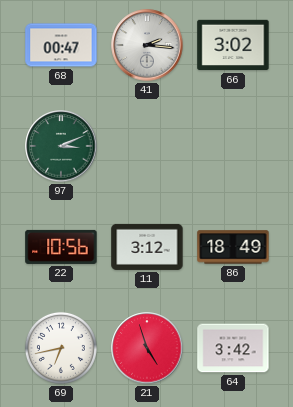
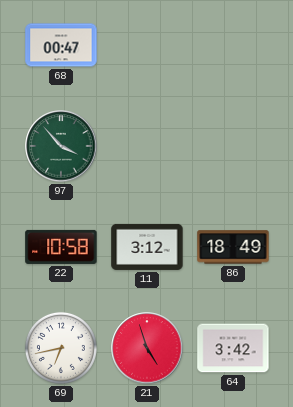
41: 2:16 -> none (147, 45)
66: 3:02 -> none (233, 45)
97: 3:11 -> 3:53 (61, 146)
22: 10:56 -> 10:58 (61, 247)
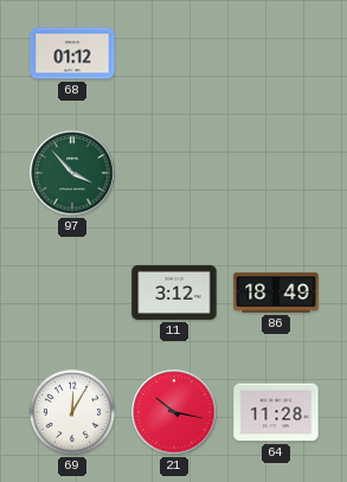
68: 00:47 -> 01:12 (72, 53)
22: 10:58 -> none (61, 247)
69: 6:43 -> 12:05 (72, 412)
21: 4:57 -> 10:17 (174, 412)
64: 3:42 -> 11:28 (276, 412)
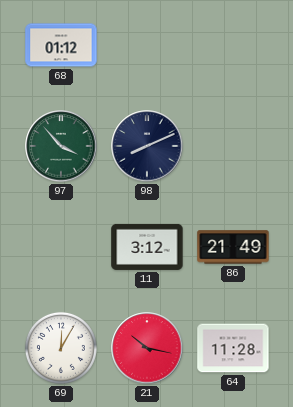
98: none -> 8:11 (147, 146)
86: 18:49 -> 21:49 (233, 247)
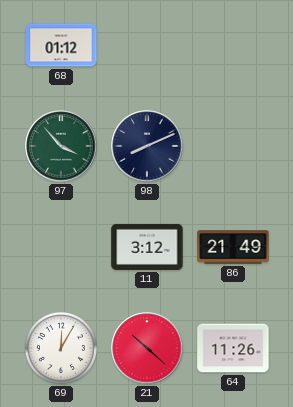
21: 10:17 -> 10:22 (147, 348)
64: 11:28 -> 11:26 (233, 348)
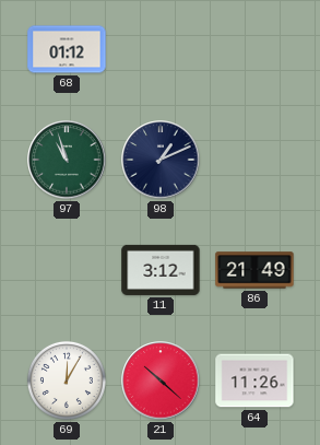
97: 3:53 -> 10:57 (67, 160)
98: 8:11 -> 1:11 (161, 160)
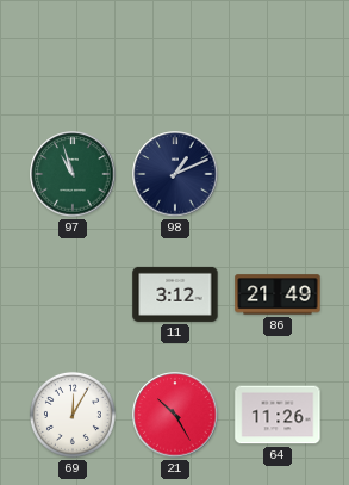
68: 01:12 -> none (67, 49)
21: 10:22 -> 10:25 (175, 415)
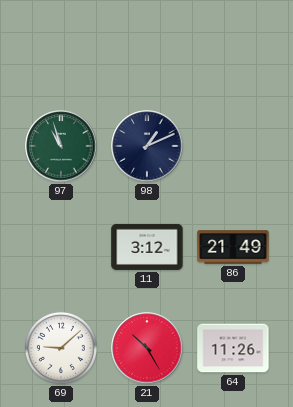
69: 12:05 -> 9:08 (61, 348)
